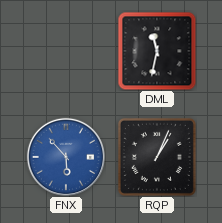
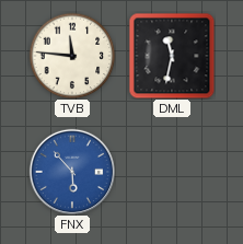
TVB: none -> 11:46 (72, 56)
RQP: 1:04 -> none (157, 157)
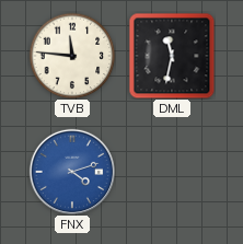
FNX: 5:53 -> 4:12 (71, 171)
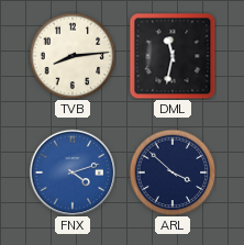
TVB: 11:46 -> 8:14 (73, 56)
ARL: none -> 3:52 (173, 172)
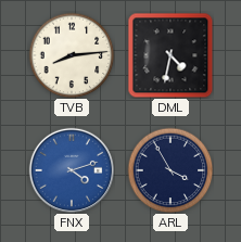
DML: 11:32 -> 4:32 (170, 55)
ARL: 3:52 -> 3:55 (170, 170)
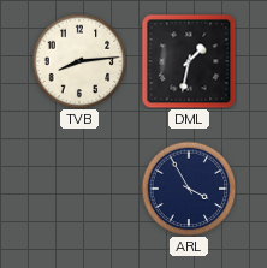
DML: 4:32 -> 1:32 (189, 61)
FNX: 4:12 -> none (71, 169)
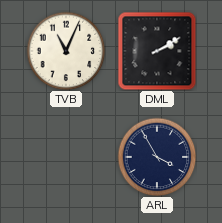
TVB: 8:14 -> 11:04 (66, 51)
DML: 1:32 -> 2:10 (157, 51)
